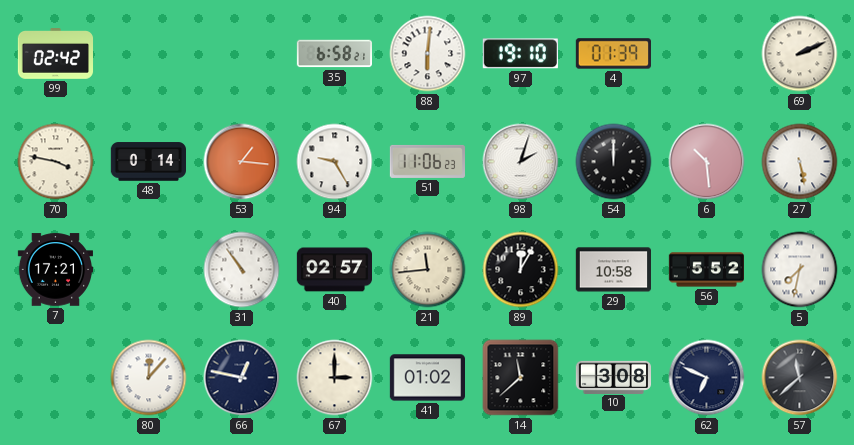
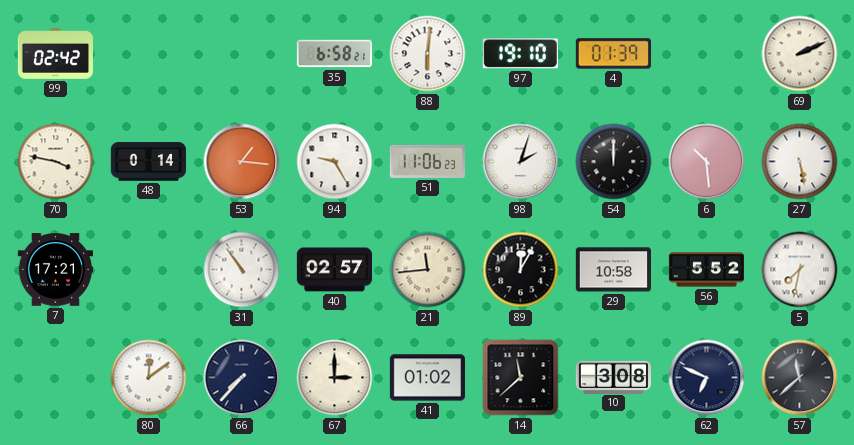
80: 12:07 -> 12:09 (149, 378)
66: 12:47 -> 7:37 (242, 378)
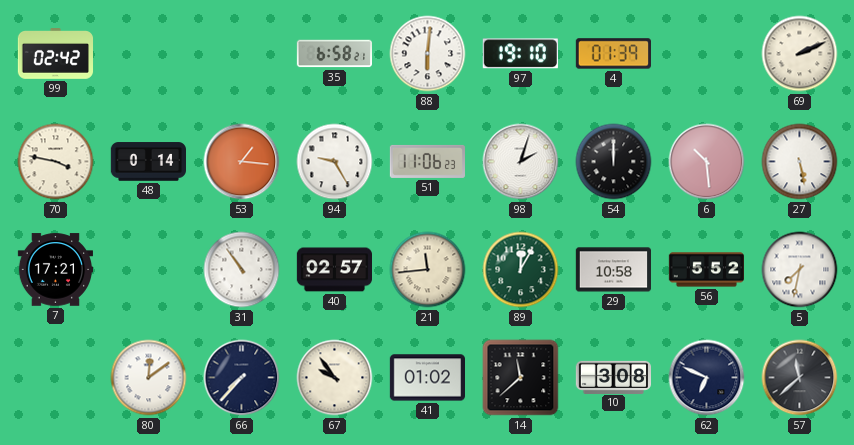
89 dial: black -> green (521, 270)
67: 3:00 -> 9:54 (335, 378)
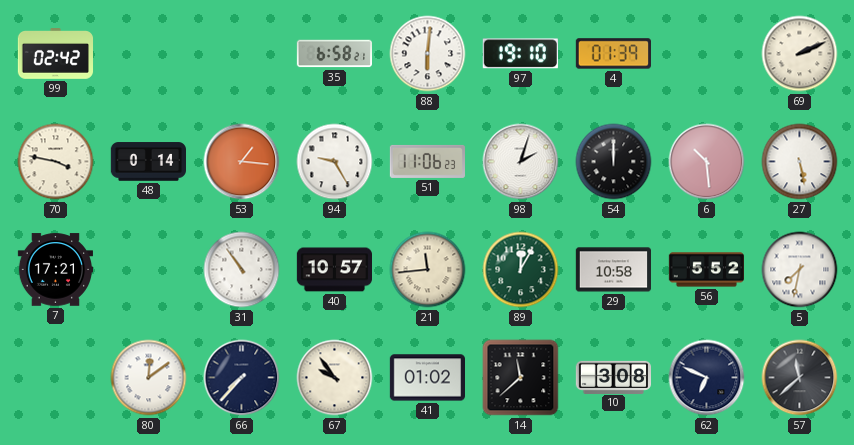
40: 02:57 -> 10:57 (334, 270)
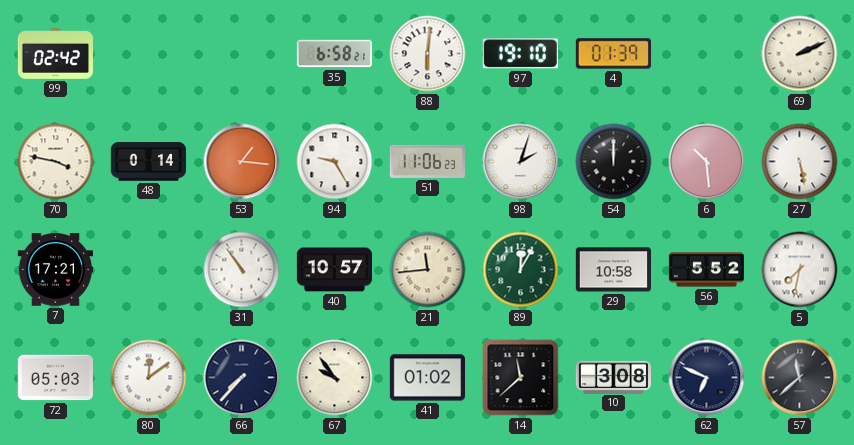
72: none -> 05:03 (55, 378)
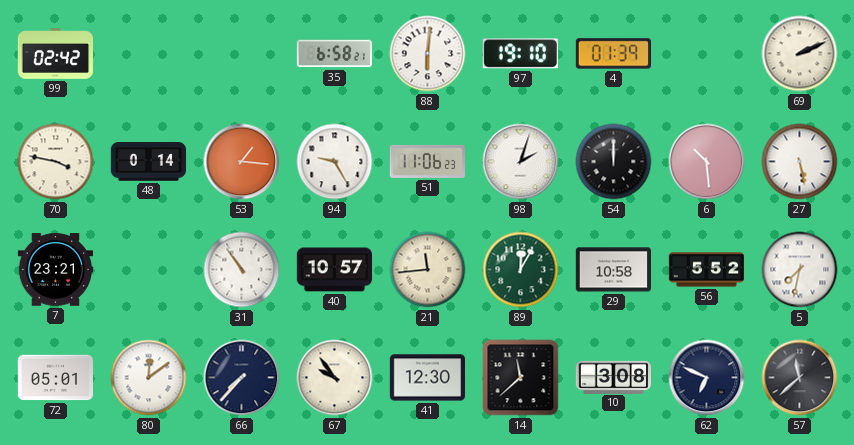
7: 17:21 -> 23:21 (55, 270)
72: 05:03 -> 05:01 (55, 378)
41: 01:02 -> 12:30 (427, 378)
